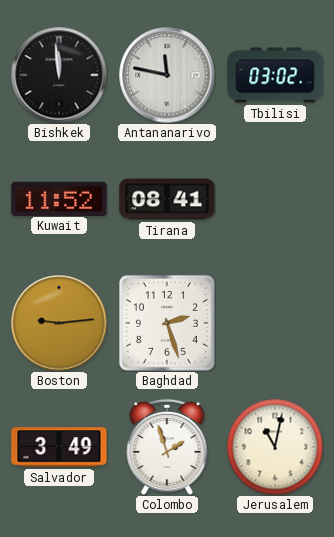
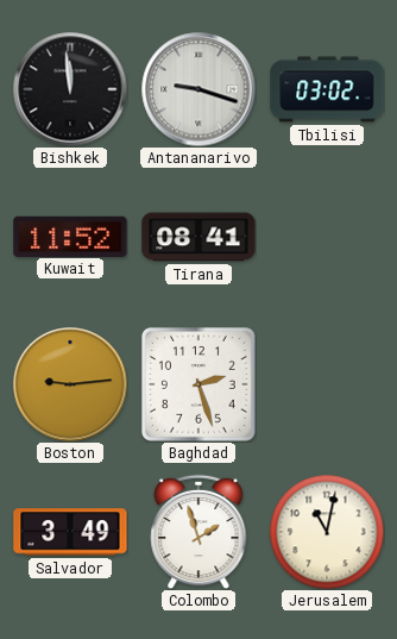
Antananarivo: 11:47 -> 9:18 (198, 89)
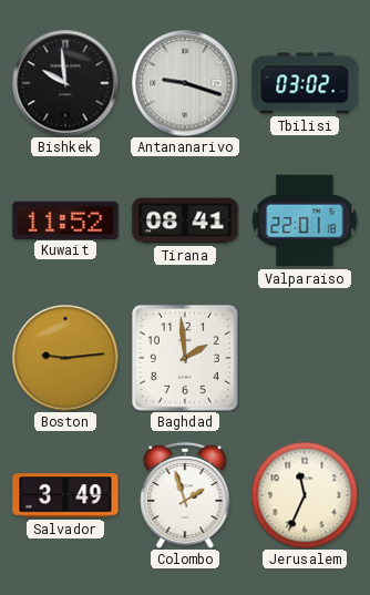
Bishkek: 11:59 -> 9:59 (65, 83)
Valparaiso: none -> 22:01 (305, 220)
Baghdad: 2:27 -> 1:59 (185, 358)
Jerusalem: 11:02 -> 11:34 (305, 495)
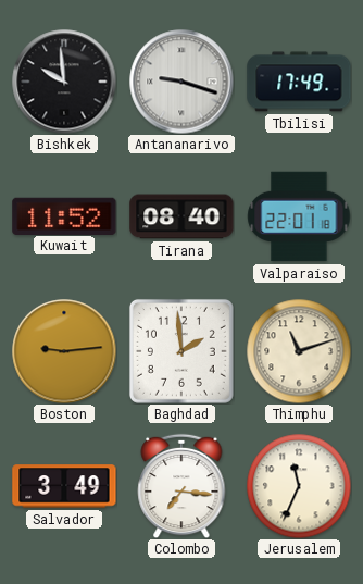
Tbilisi: 03:02 -> 17:49 (299, 82)
Tirana: 08:41 -> 08:40 (181, 216)
Thimphu: none -> 11:12 (299, 351)
Colombo: 1:57 -> 7:16 (181, 486)
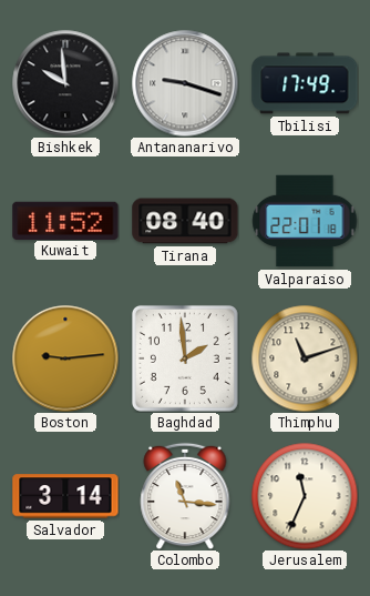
Salvador: 3:49 -> 3:14 (65, 496)
Colombo: 7:16 -> 11:16 (185, 496)
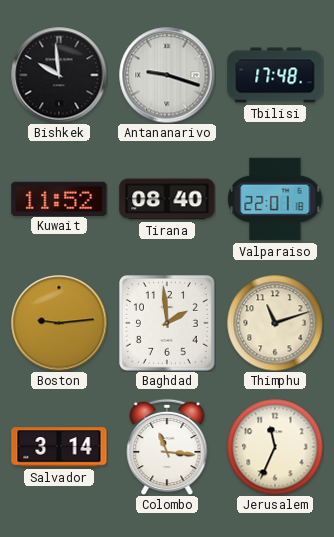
Tbilisi: 17:49 -> 17:48 (275, 75)
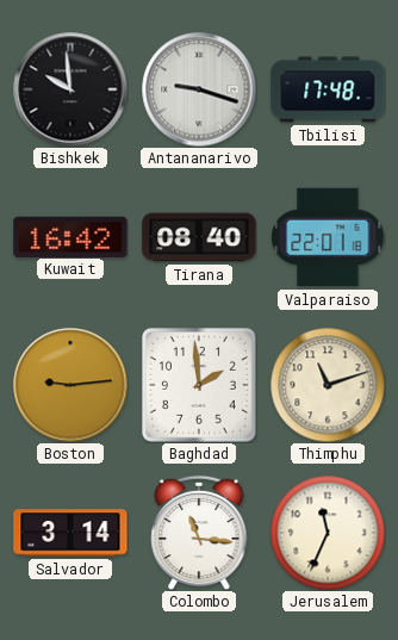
Kuwait: 11:52 -> 16:42 (70, 236)
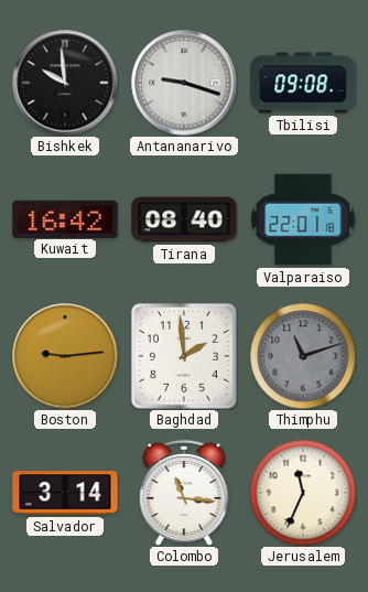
Tbilisi: 17:48 -> 09:08 (303, 83)
Thimphu dial: cream -> grey (303, 356)
